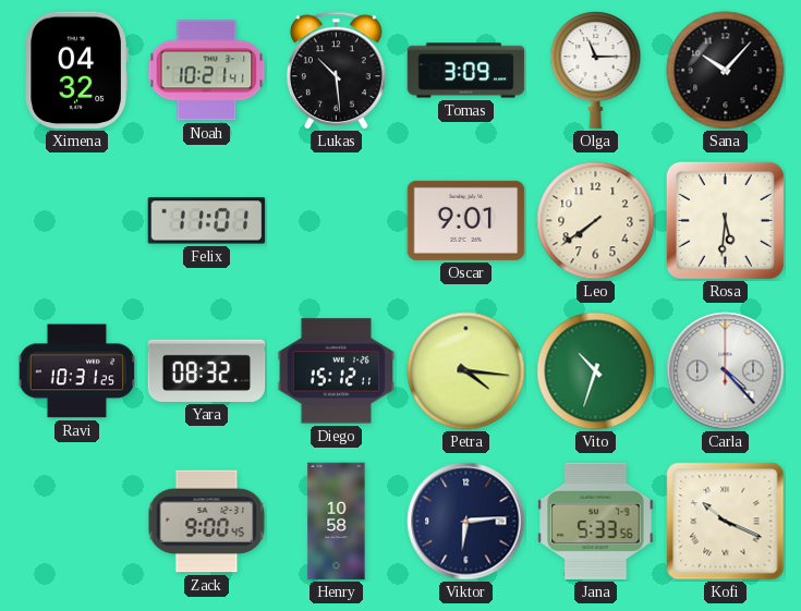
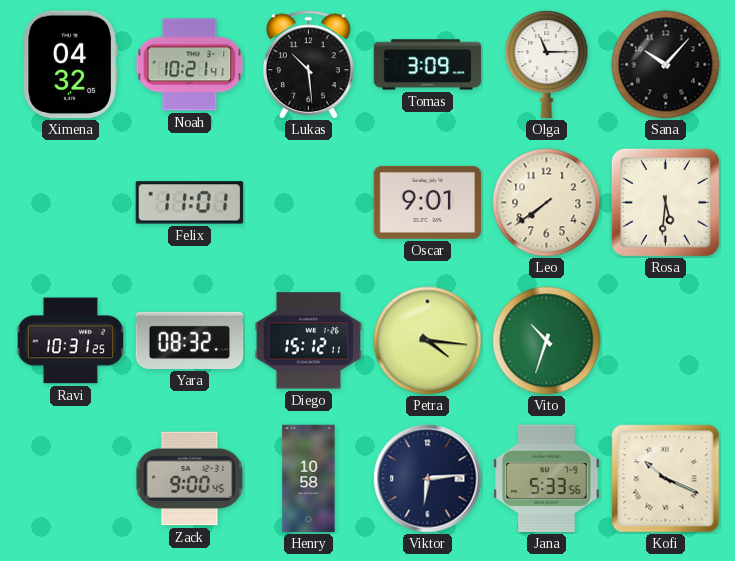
Carla: 4:23 -> none (726, 371)
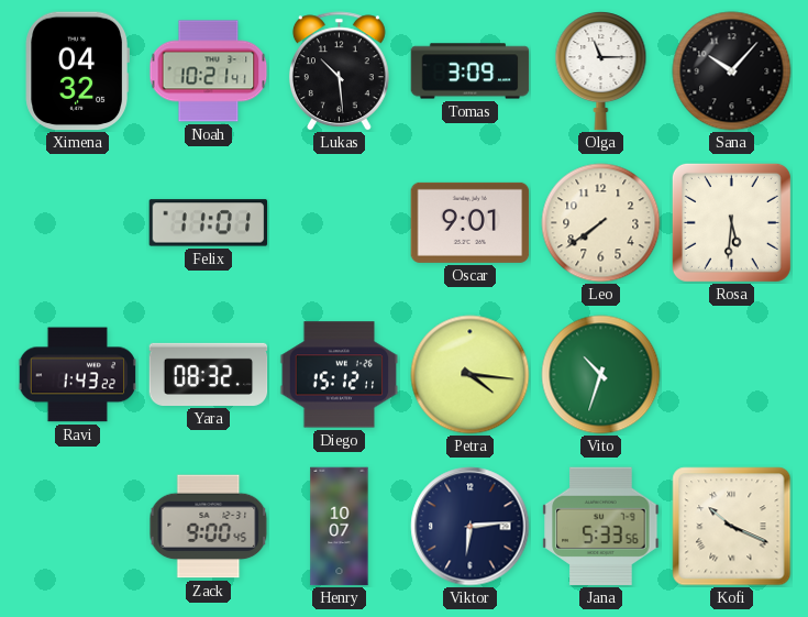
Ravi: 10:31 -> 1:43 (77, 375)
Henry: 10:58 -> 10:07 (340, 527)
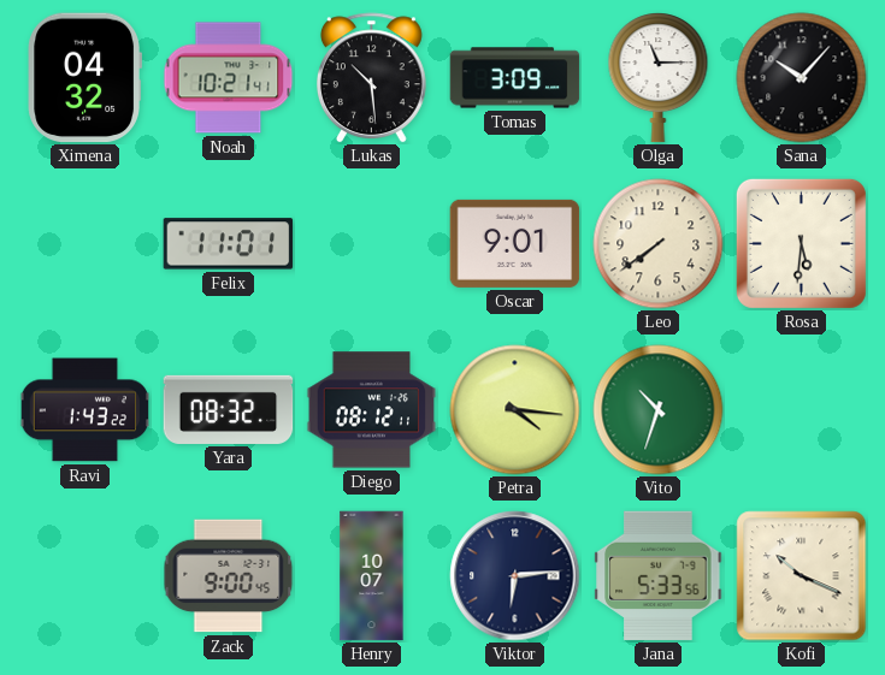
Diego: 15:12 -> 08:12 (372, 410)
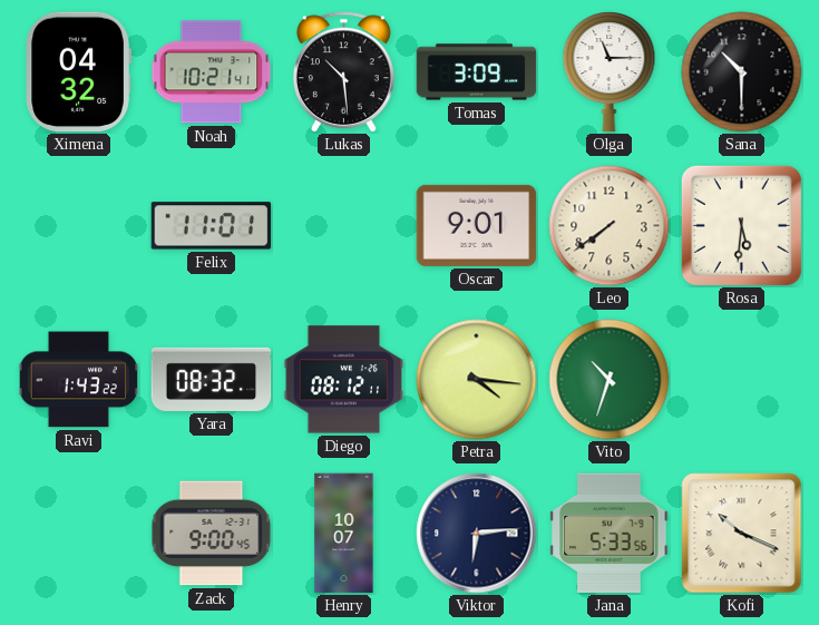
Sana: 10:07 -> 10:30 (742, 72)
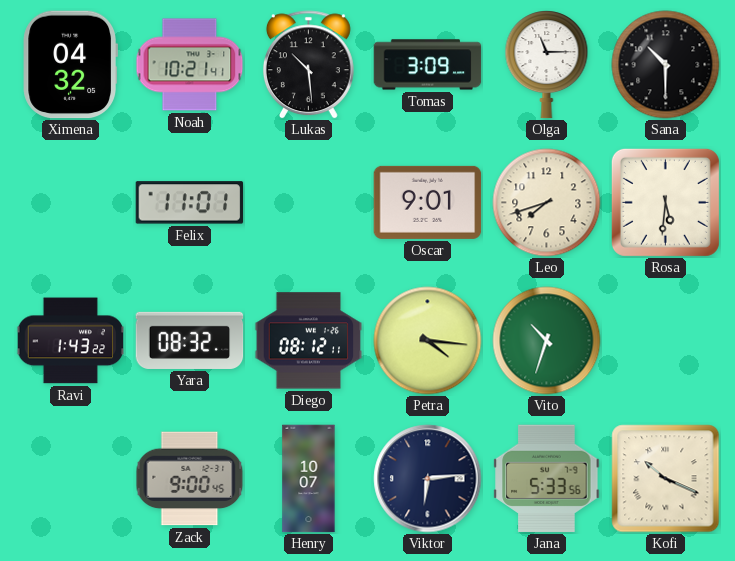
Leo: 7:39 -> 7:42 (547, 203)
